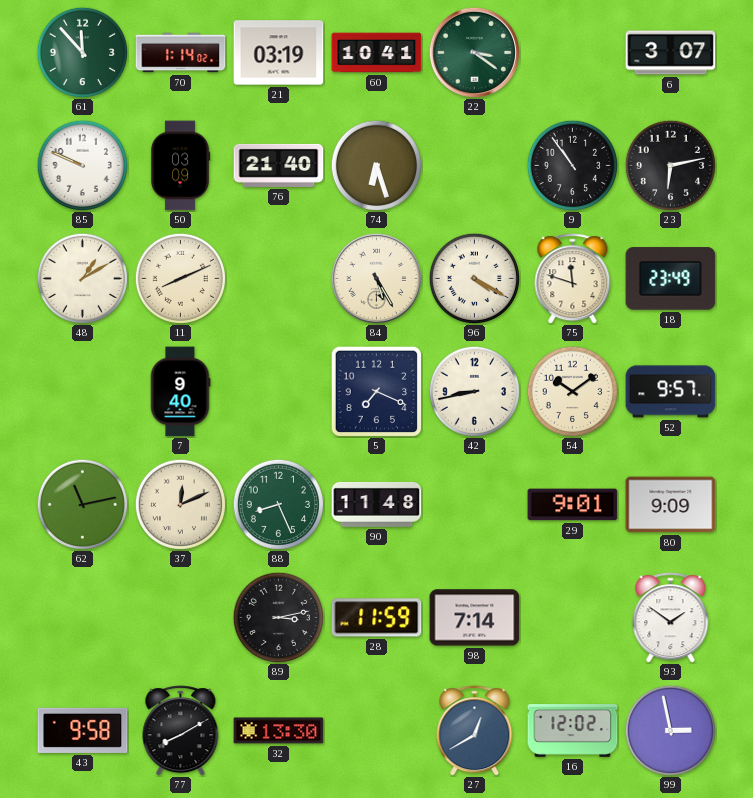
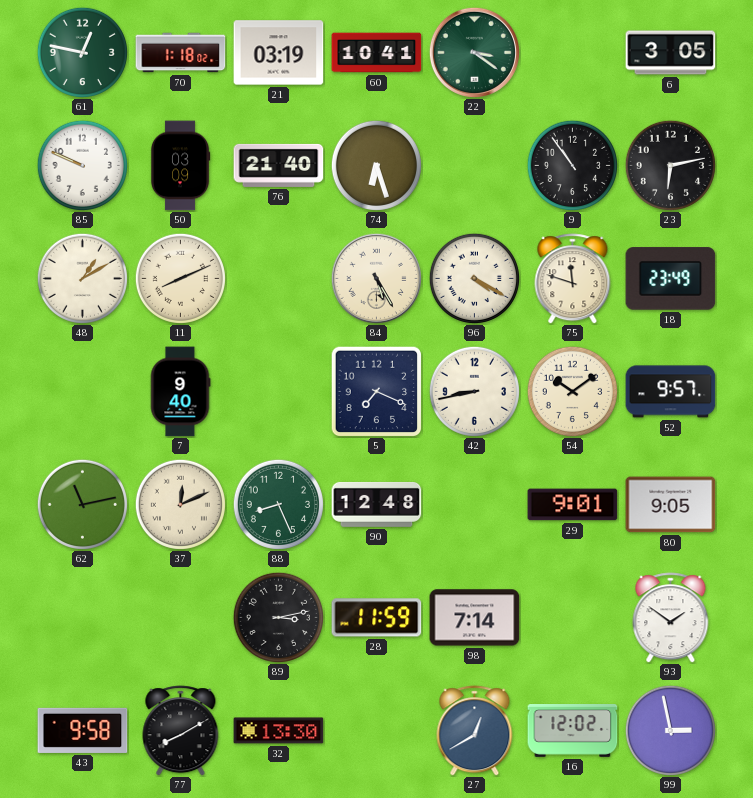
61: 11:53 -> 12:47 (82, 52)
70: 1:14 -> 1:18 (181, 53)
6: 3:07 -> 3:05 (671, 53)
90: 11:48 -> 12:48 (377, 504)
80: 9:09 -> 9:05 (671, 505)
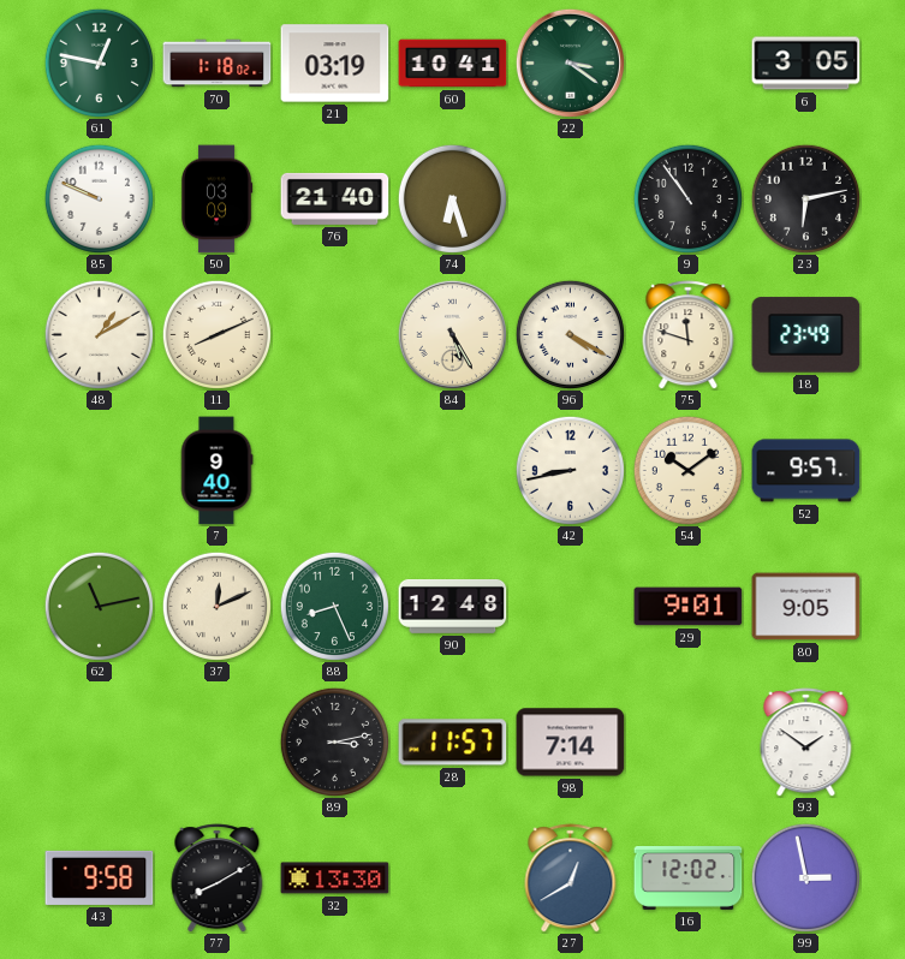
5: 7:19 -> none (376, 391)
28: 11:59 -> 11:57 (453, 743)
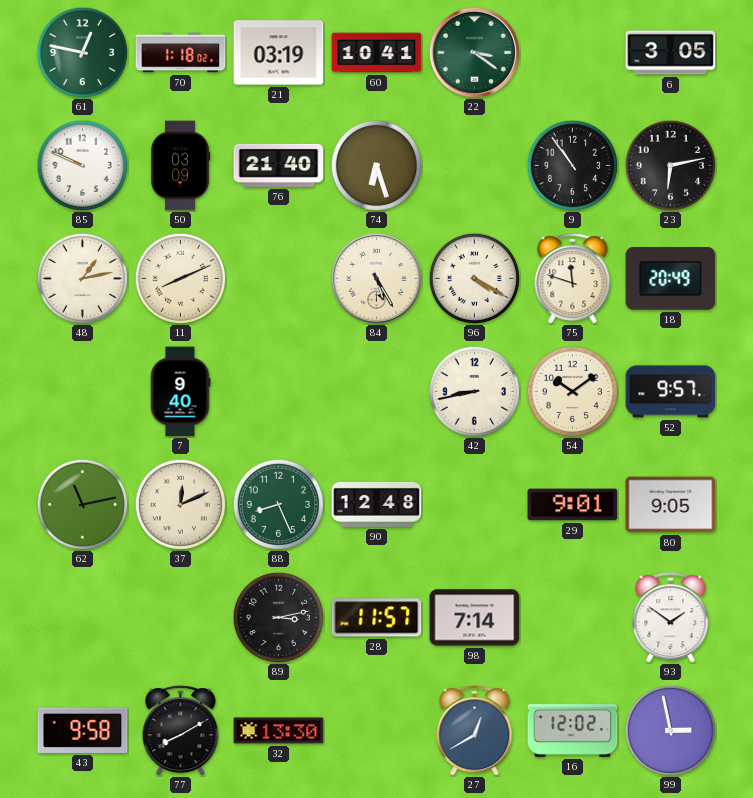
48: 1:10 -> 1:13 (82, 278)
18: 23:49 -> 20:49 (671, 279)
